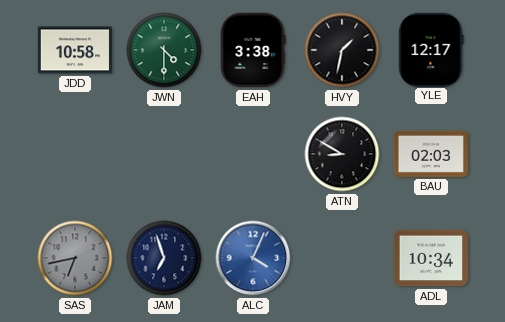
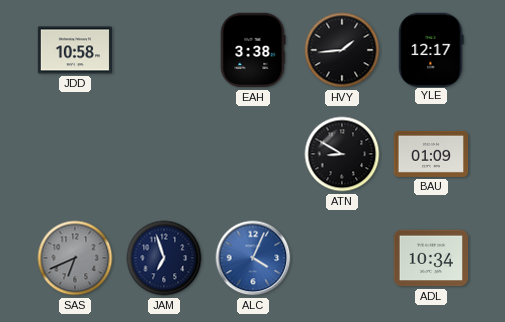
JWN: 4:30 -> none (164, 50)
HVY: 1:32 -> 1:44 (342, 50)
BAU: 02:03 -> 01:09 (431, 154)
SAS: 6:43 -> 6:41 (75, 258)
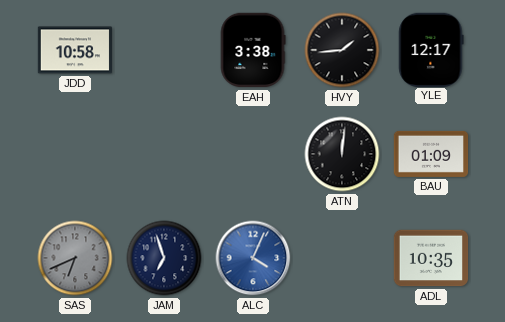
ATN: 8:50 -> 12:01 (342, 154)
ADL: 10:34 -> 10:35 (431, 258)
